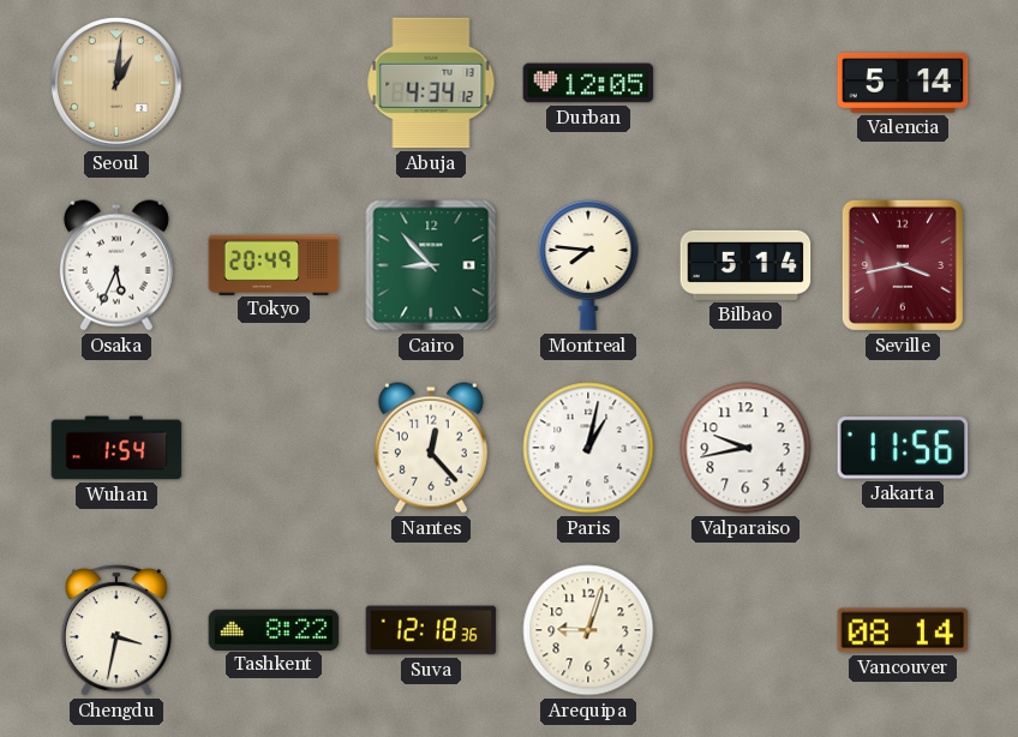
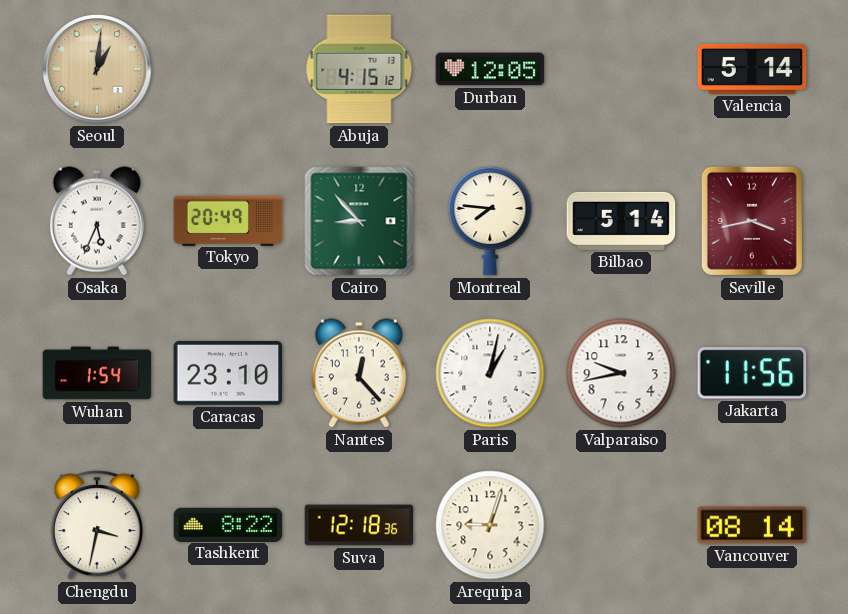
Abuja: 4:34 -> 4:15 (359, 69)
Caracas: none -> 23:10 (228, 374)
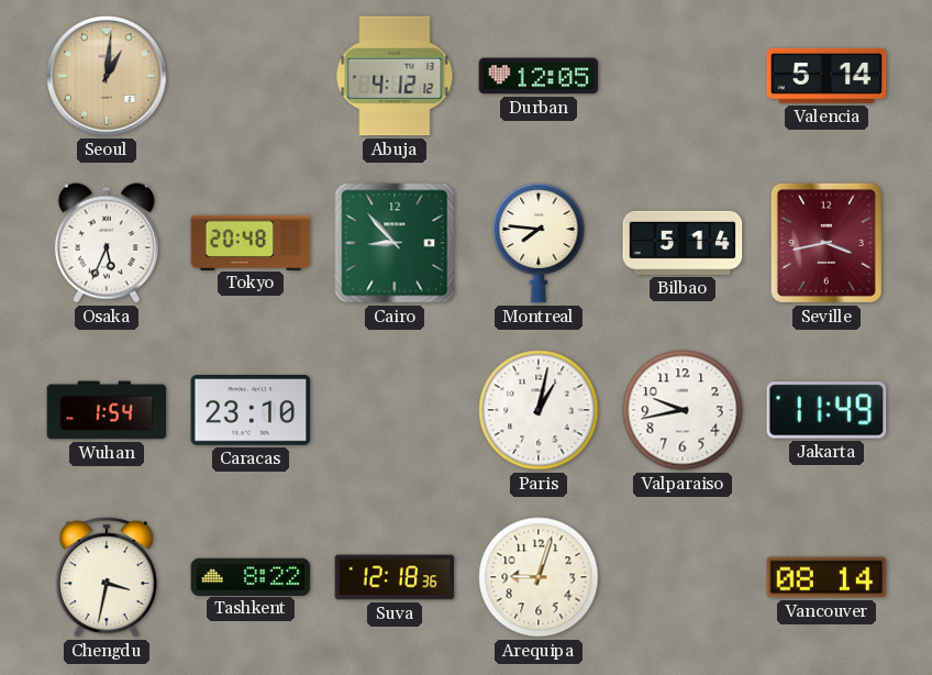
Abuja: 4:15 -> 4:12 (395, 76)
Tokyo: 20:49 -> 20:48 (251, 242)
Nantes: 12:23 -> none (359, 373)
Jakarta: 11:56 -> 11:49 (826, 410)
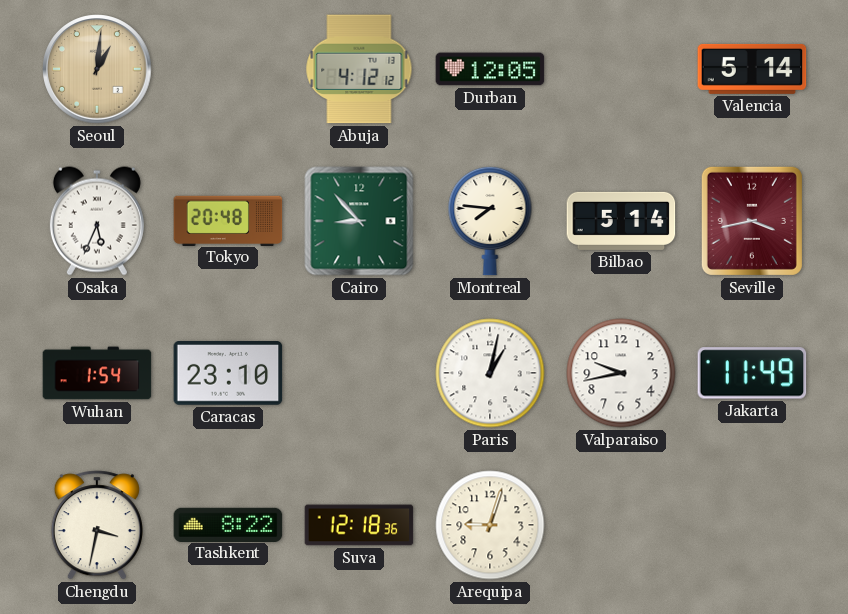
Vancouver: 08:14 -> none (826, 577)
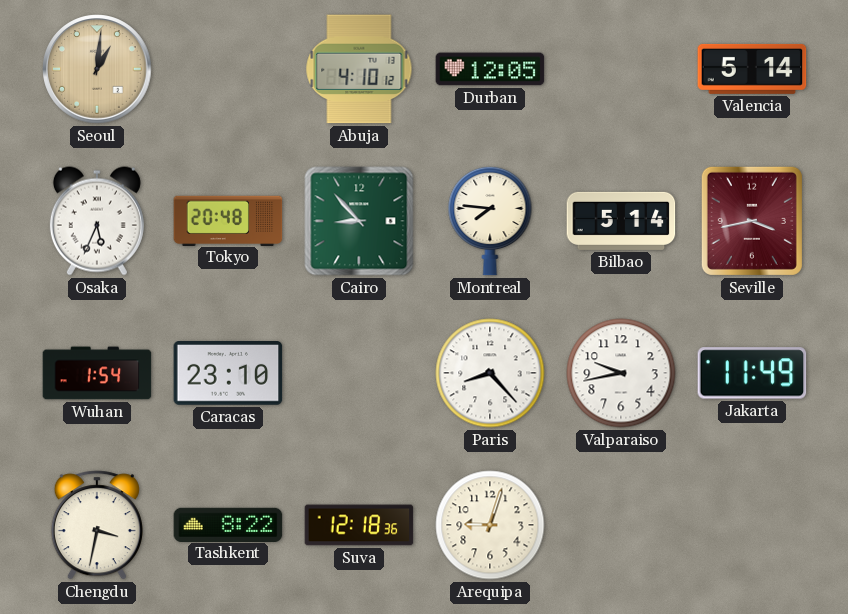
Abuja: 4:12 -> 4:10 (359, 69)
Paris: 1:02 -> 8:23 (490, 373)
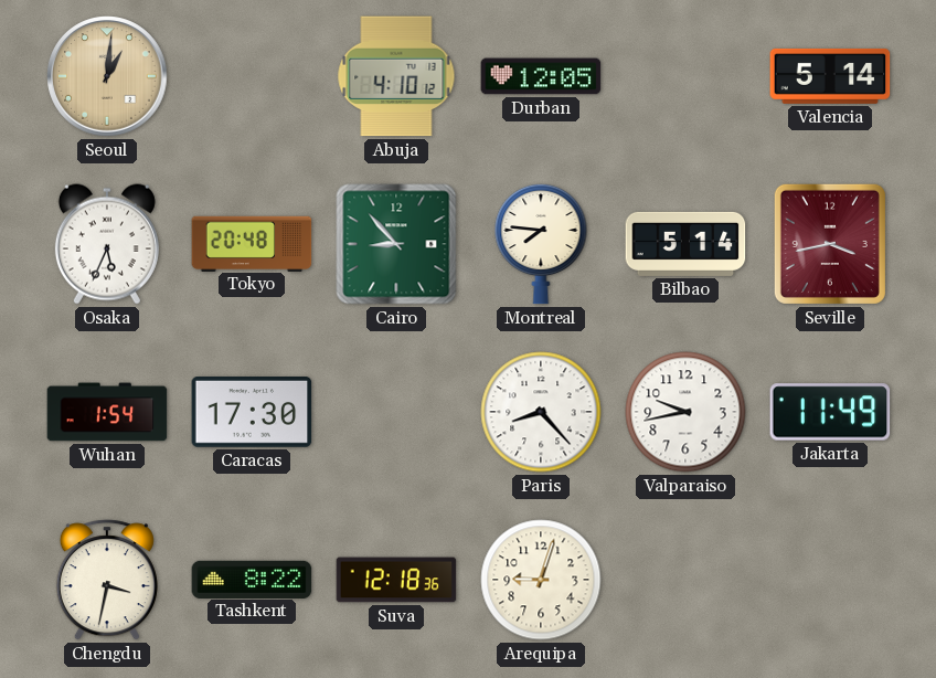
Caracas: 23:10 -> 17:30 (252, 413)
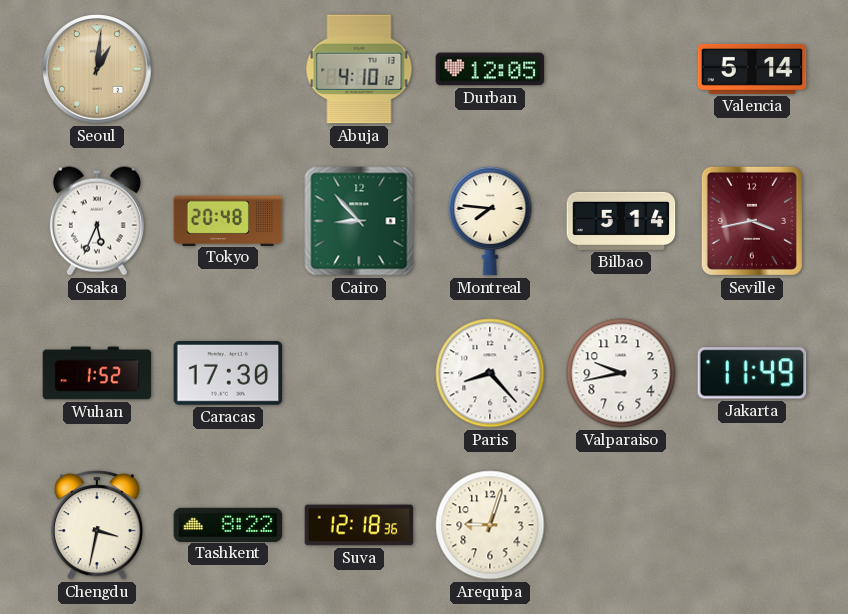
Wuhan: 1:54 -> 1:52 (97, 373)
